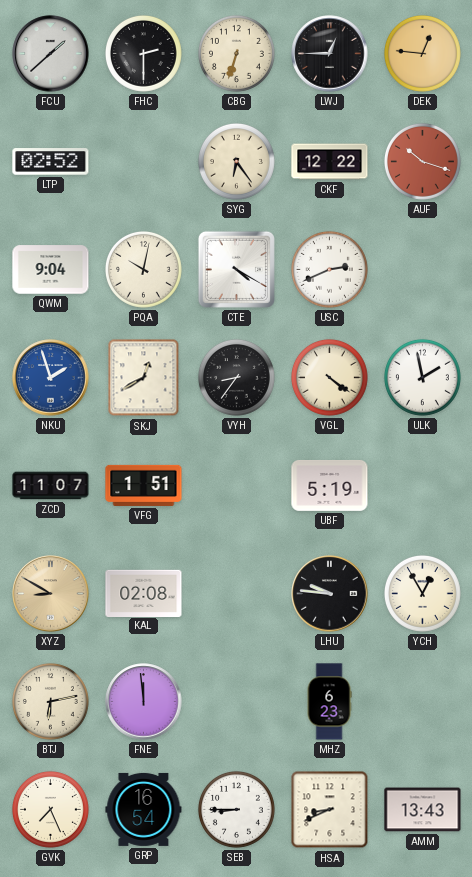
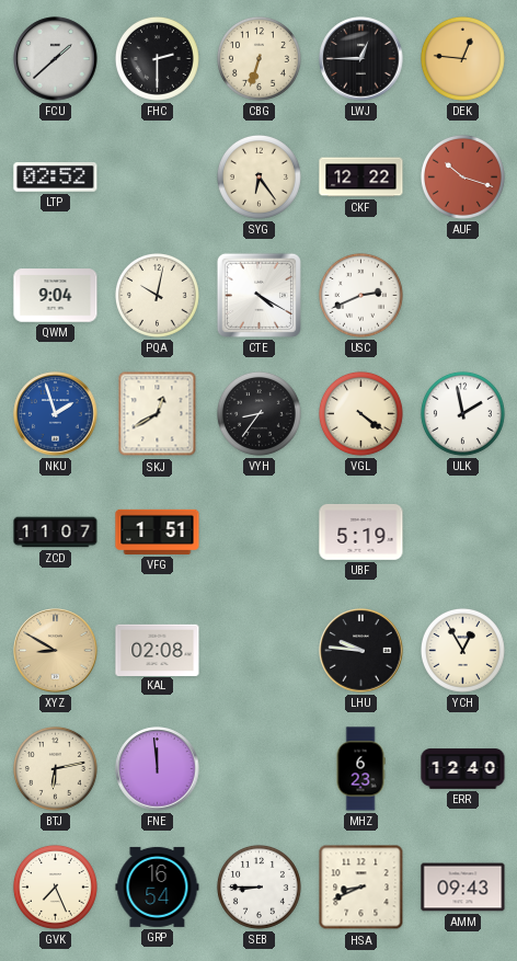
ERR: none -> 12:40 (463, 769)
AMM: 13:43 -> 09:43 (463, 888)
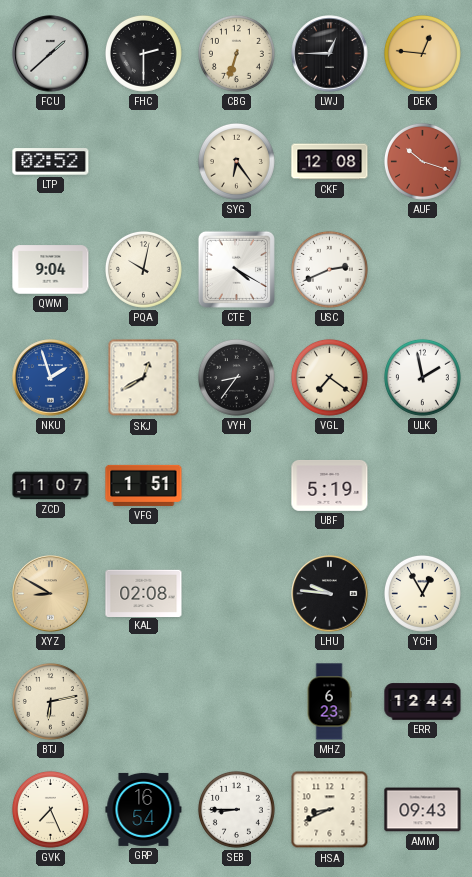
CKF: 12:22 -> 12:08 (330, 162)
VGL: 4:21 -> 7:21 (329, 377)
FNE: 11:59 -> none (158, 769)
ERR: 12:40 -> 12:44 (423, 702)
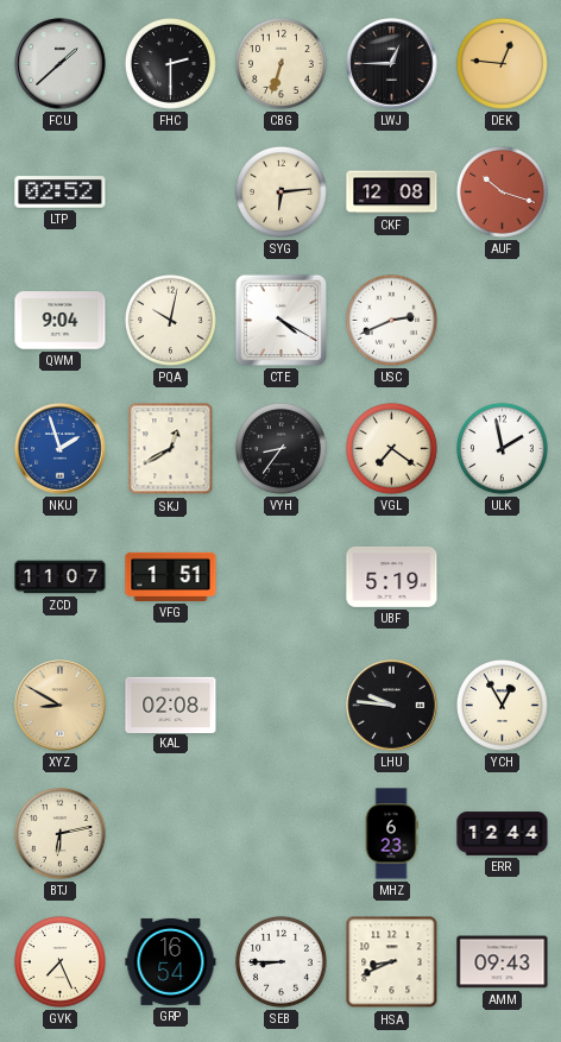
SYG: 6:24 -> 6:14 (280, 191)
